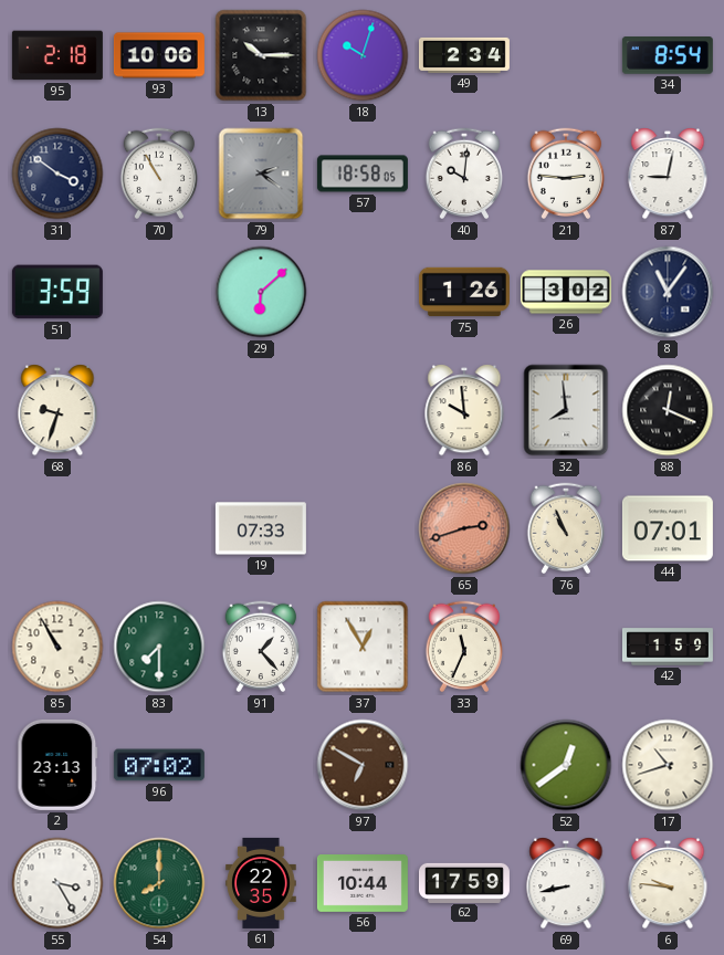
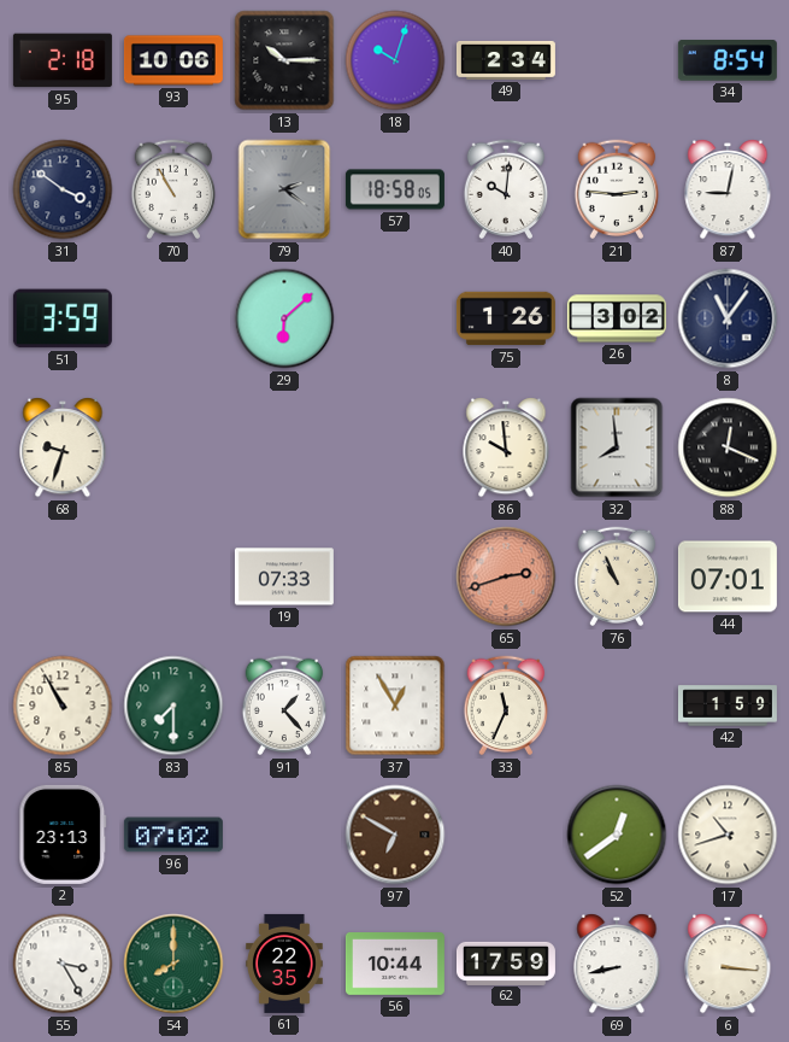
6: 9:46 -> 3:16 (728, 964)
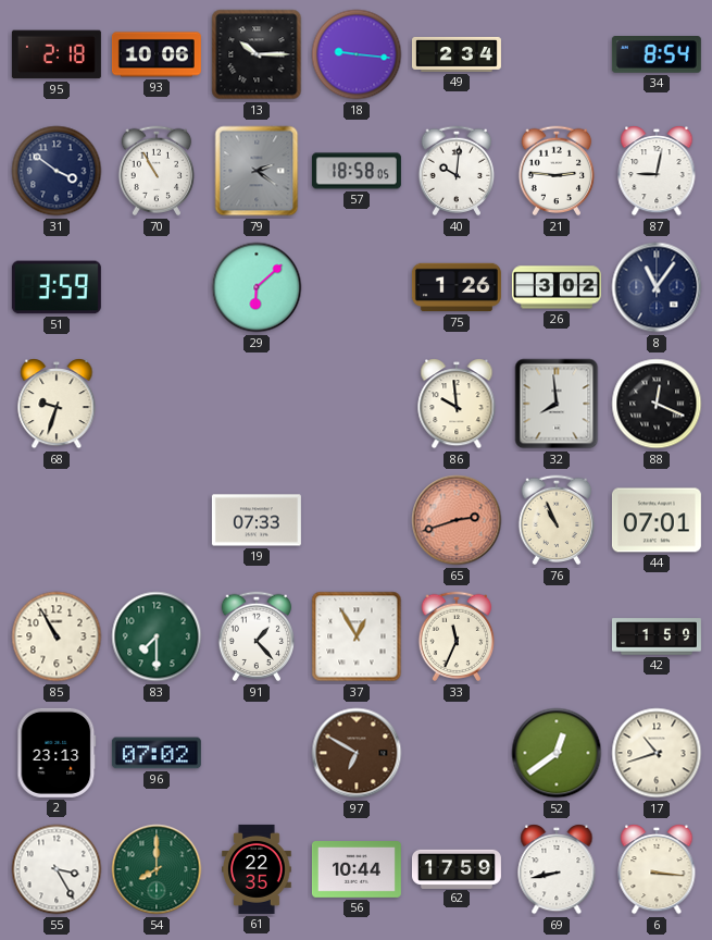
18: 10:03 -> 9:16 (357, 54)
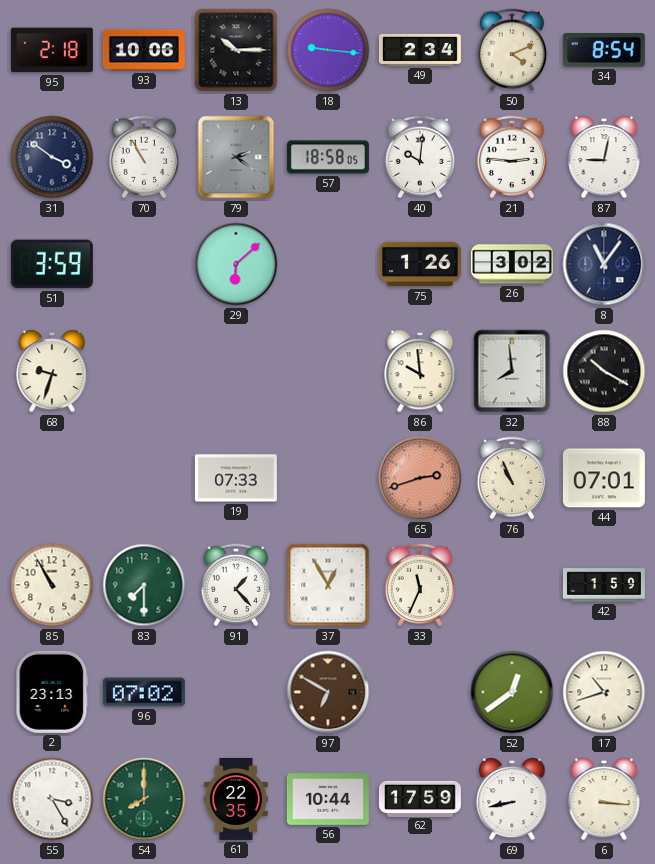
50: none -> 4:11 (512, 50)
88: 12:19 -> 10:20 (604, 371)
